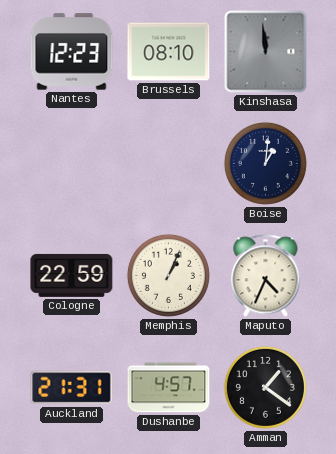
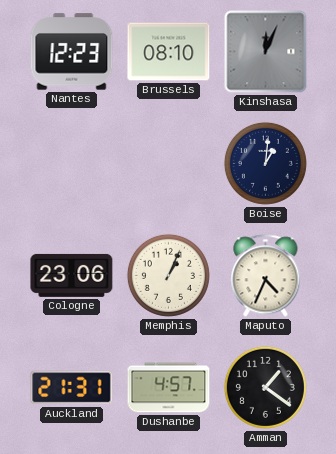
Kinshasa: 11:59 -> 12:04 (266, 52)
Cologne: 22:59 -> 23:06 (72, 275)
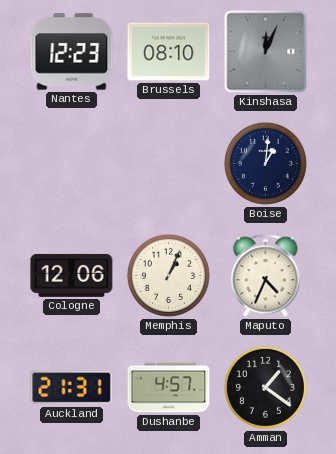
Cologne: 23:06 -> 12:06 (72, 275)
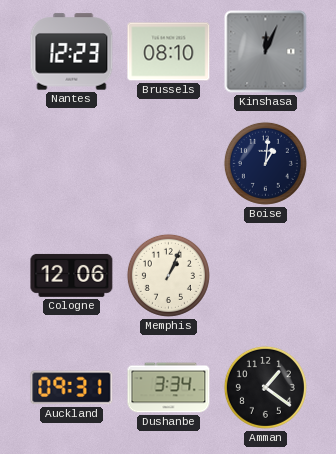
Maputo: 4:34 -> none (266, 276)
Auckland: 21:31 -> 09:31 (72, 388)
Dushanbe: 4:57 -> 3:34 (169, 388)
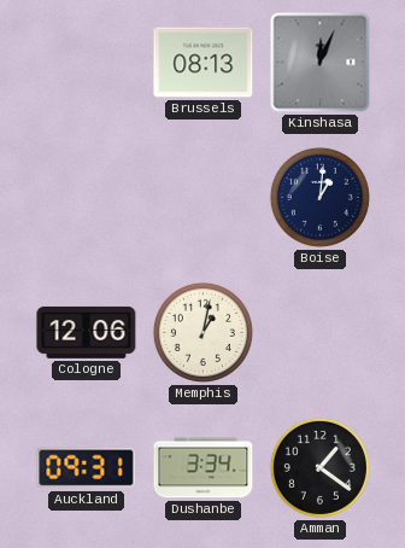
Nantes: 12:23 -> none (72, 52)
Brussels: 08:10 -> 08:13 (204, 63)
Memphis: 1:04 -> 1:02 (202, 332)
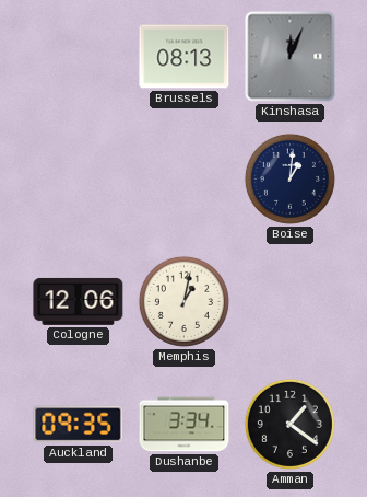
Auckland: 09:31 -> 09:35 (79, 425)
